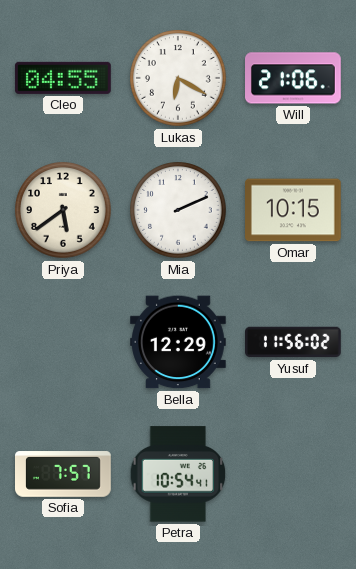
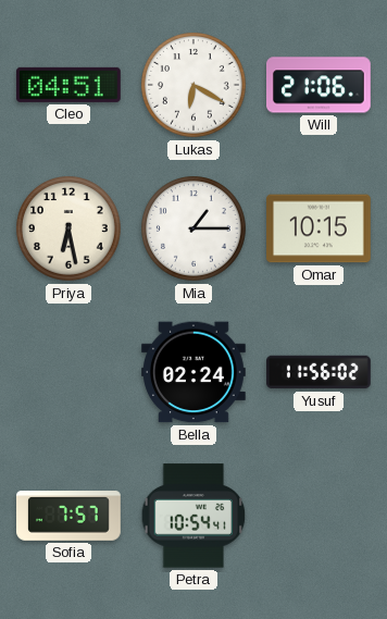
Cleo: 04:55 -> 04:51 (68, 85)
Priya: 5:39 -> 6:28 (68, 228)
Mia: 2:11 -> 1:15 (193, 228)
Bella: 12:29 -> 02:24 (195, 372)
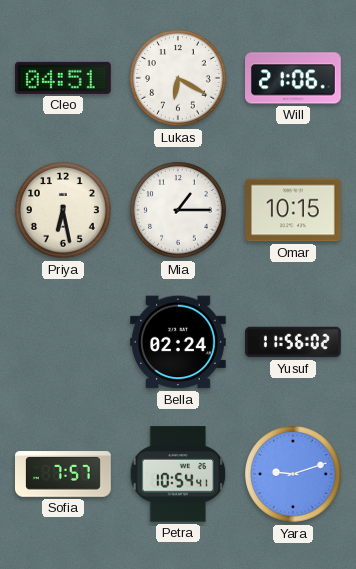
Yara: none -> 9:12 (293, 474)
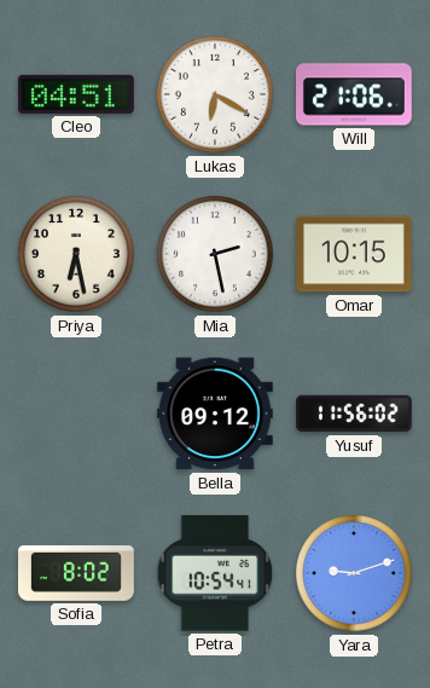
Mia: 1:15 -> 2:28 (215, 254)
Bella: 02:24 -> 09:12 (216, 414)
Sofia: 7:57 -> 8:02 (77, 573)
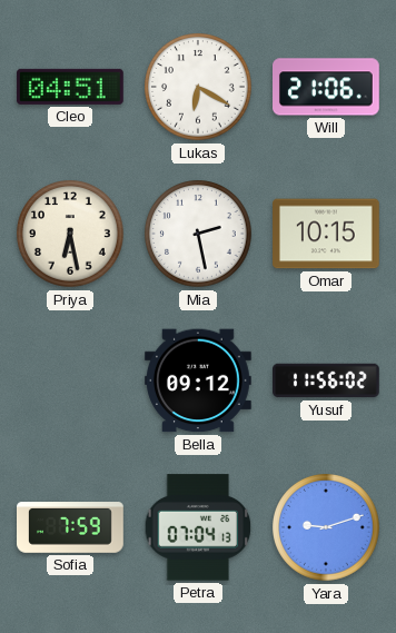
Sofia: 8:02 -> 7:59 (71, 527)
Petra: 10:54 -> 07:04 (198, 527)
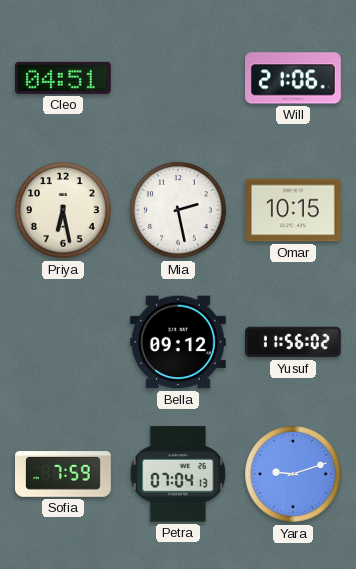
Lukas: 6:20 -> none (198, 87)
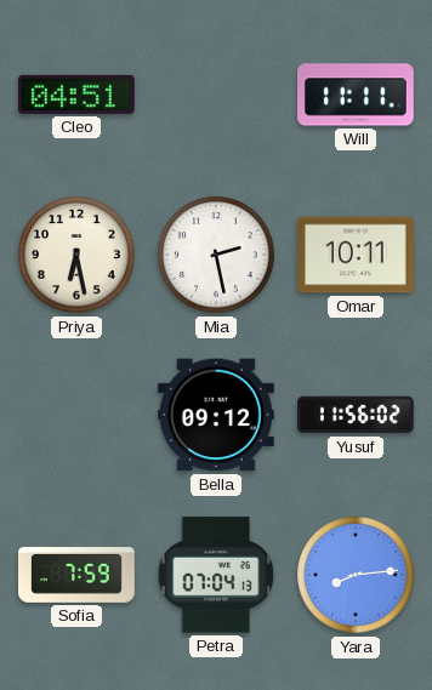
Will: 21:06 -> 11:11 (357, 95)
Omar: 10:15 -> 10:11 (357, 255)
Yara: 9:12 -> 8:14 (356, 575)
